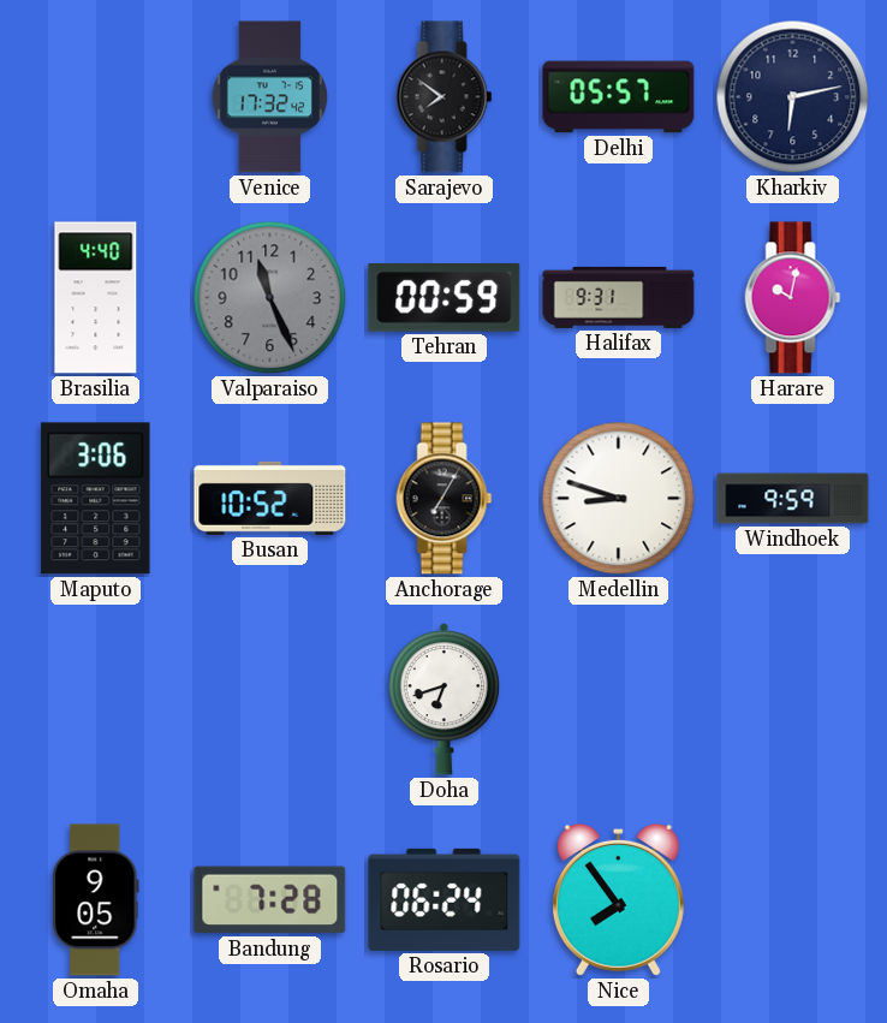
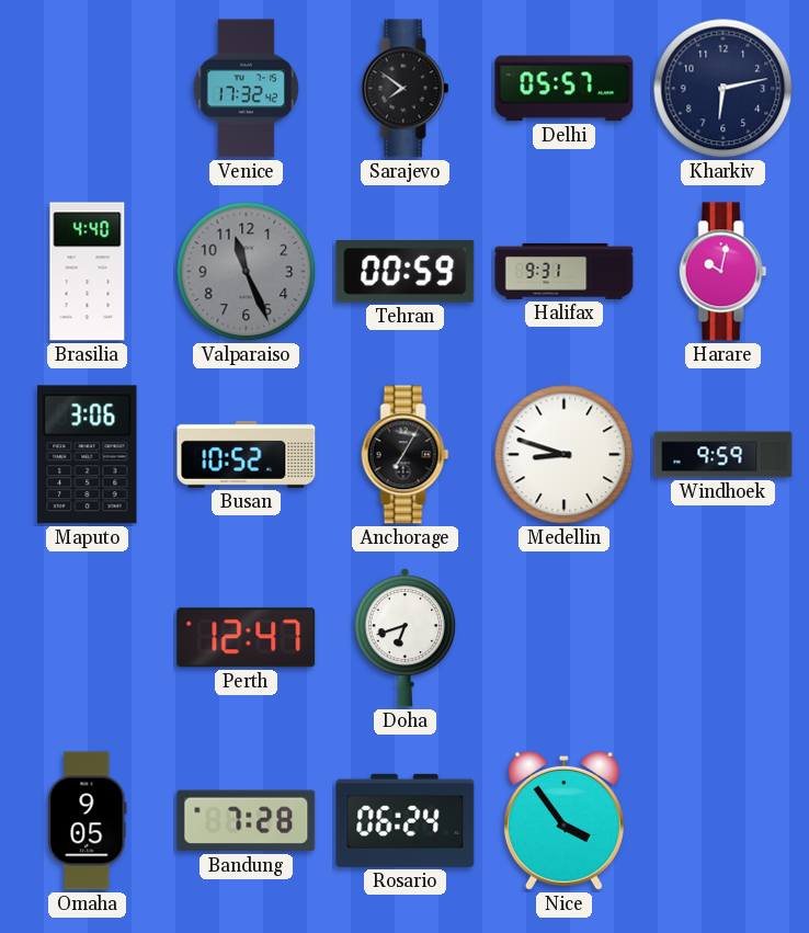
Perth: none -> 12:47 (247, 638)
Nice: 7:54 -> 3:54 (563, 820)
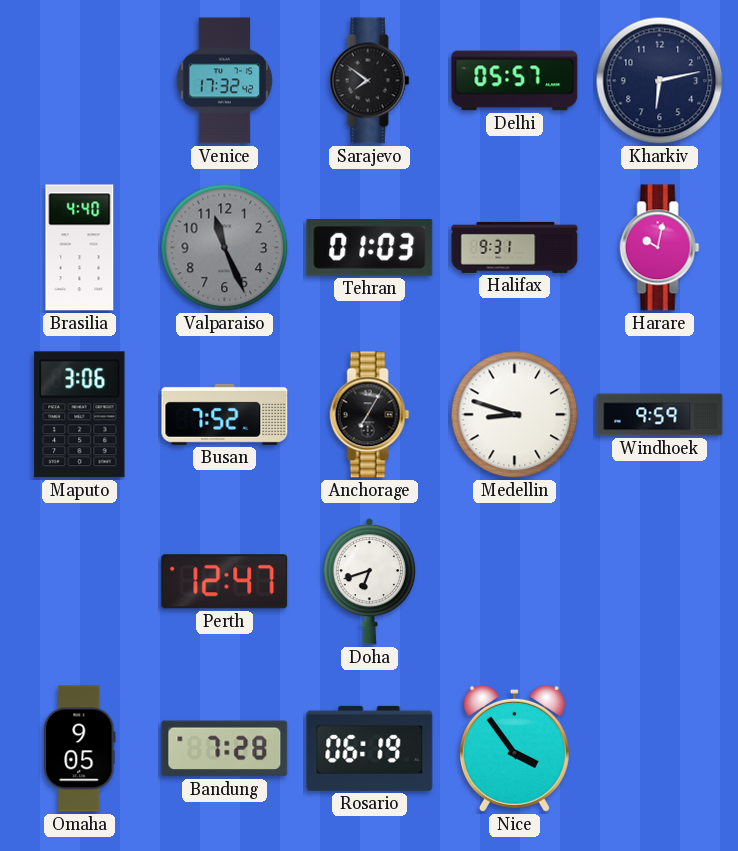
Tehran: 00:59 -> 01:03 (370, 248)
Busan: 10:52 -> 7:52 (225, 414)
Rosario: 06:24 -> 06:19 (370, 748)
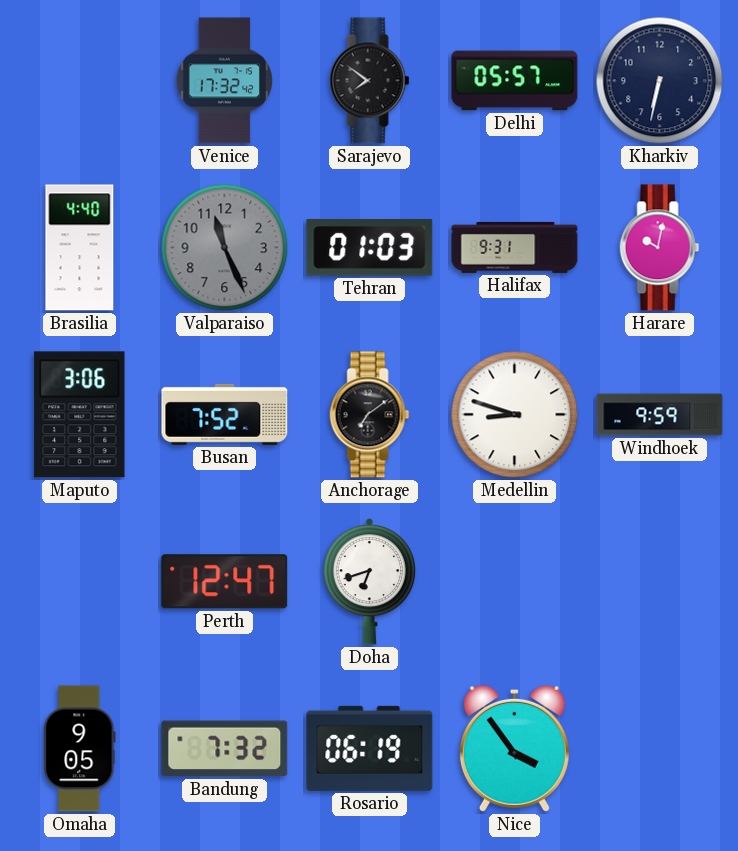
Kharkiv: 6:13 -> 6:32 (660, 81)
Anchorage: 7:05 -> 7:09 (370, 415)
Bandung: 7:28 -> 7:32 (225, 749)
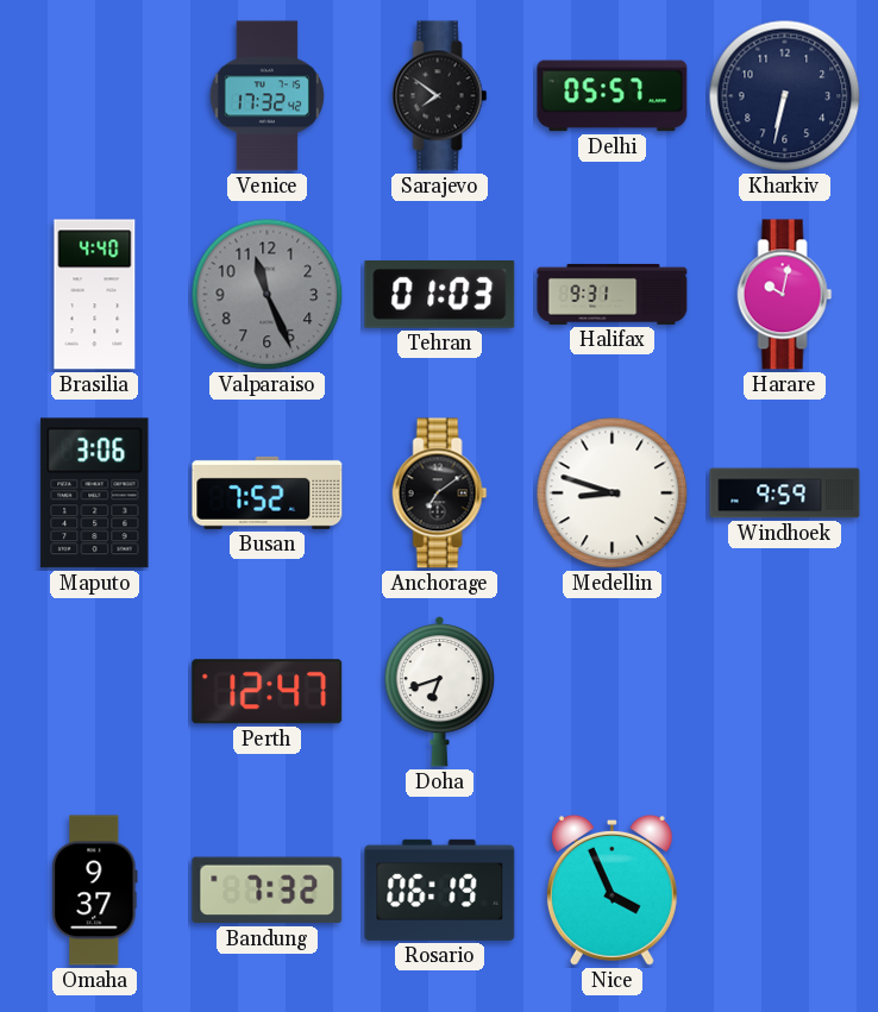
Omaha: 9:05 -> 9:37 (95, 891)
Nice: 3:54 -> 3:56 (612, 890)
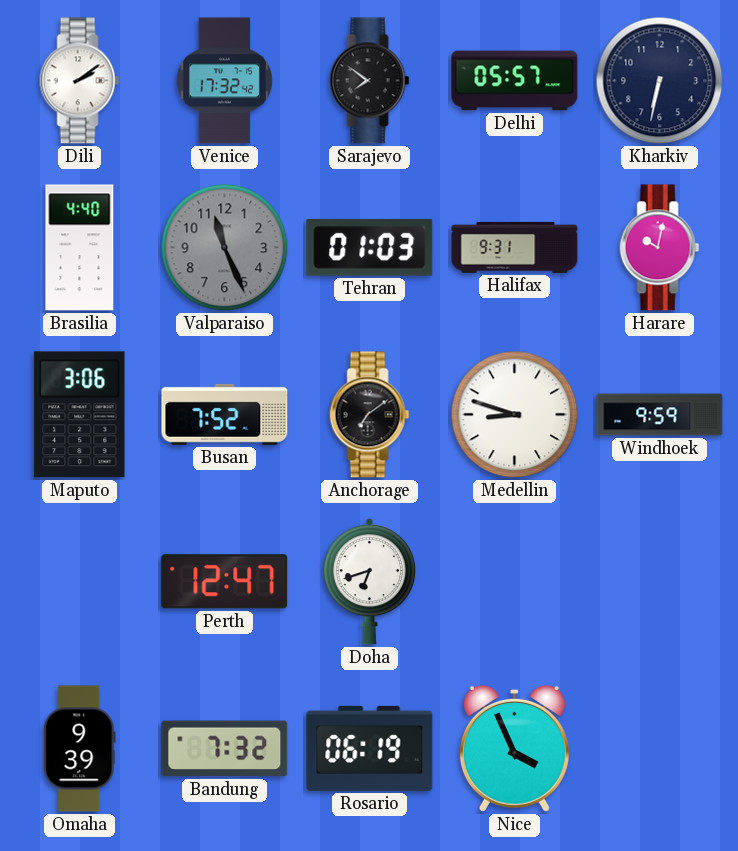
Dili: none -> 2:09 (80, 81)
Omaha: 9:37 -> 9:39 (80, 749)
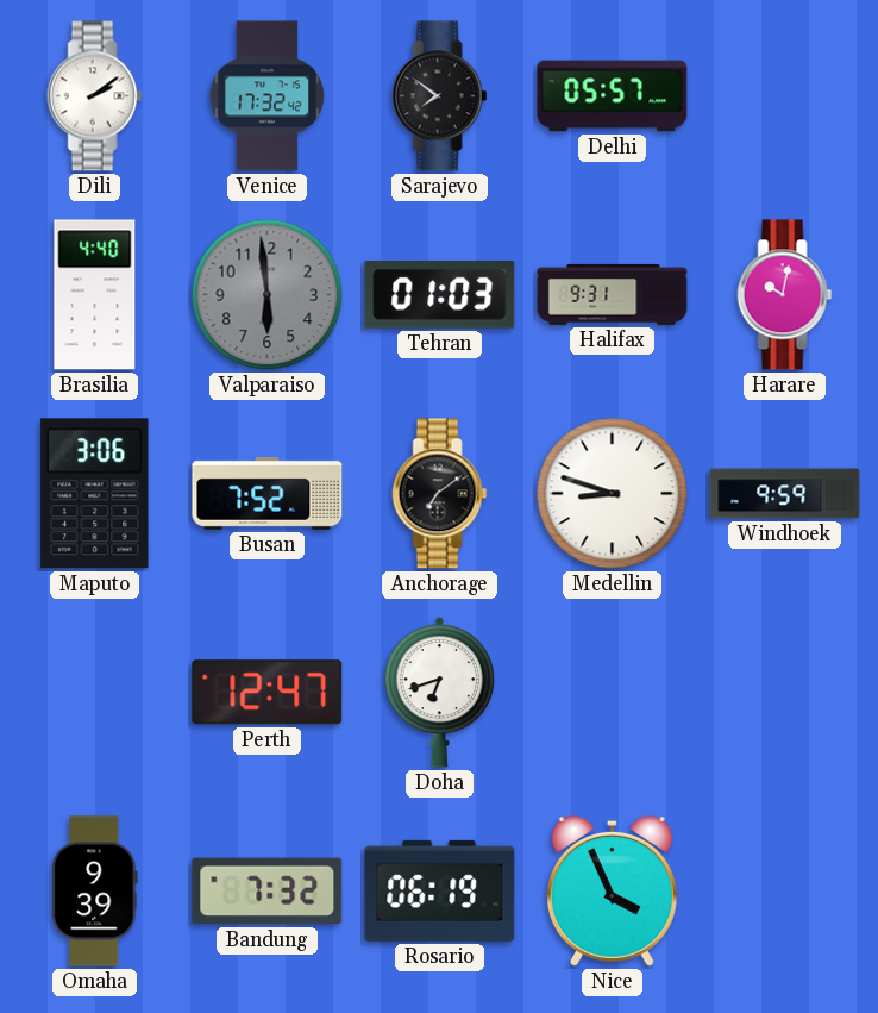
Kharkiv: 6:32 -> none (660, 81)
Valparaiso: 11:26 -> 5:59 (268, 295)
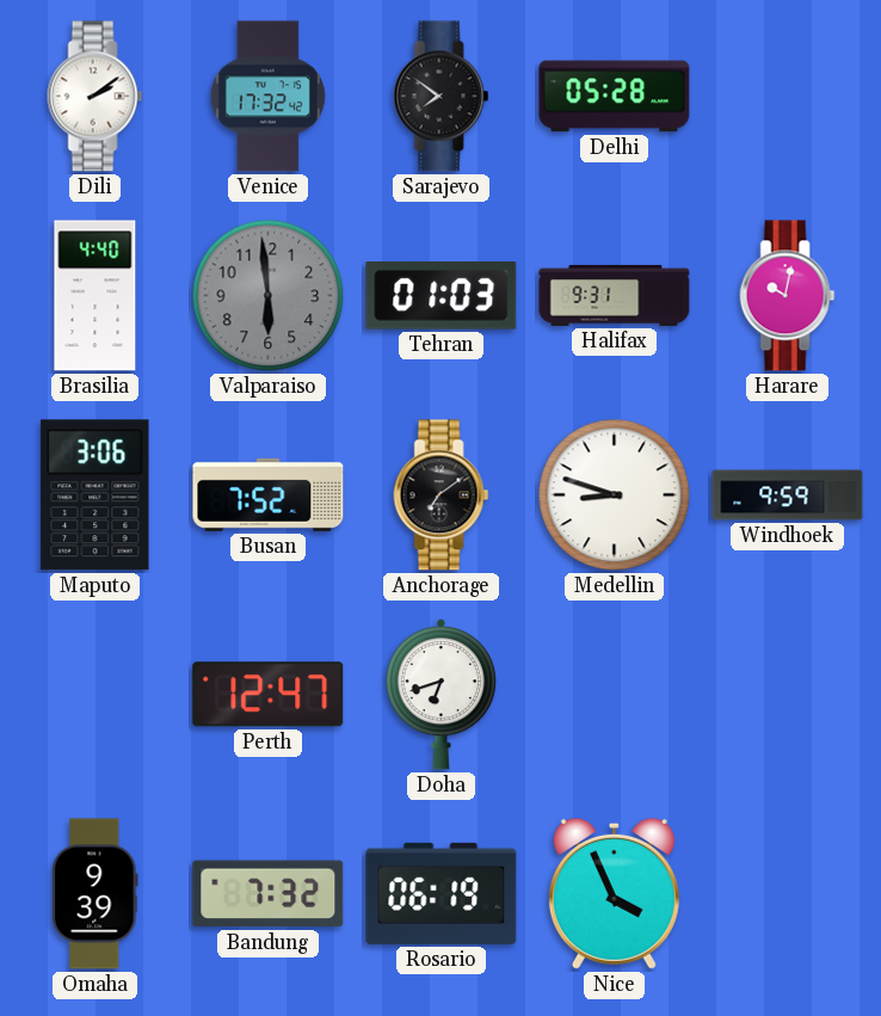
Delhi: 05:57 -> 05:28 (615, 97)
